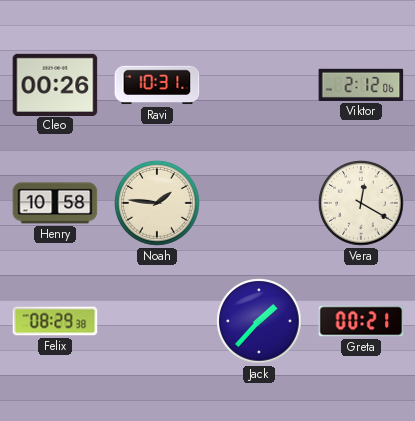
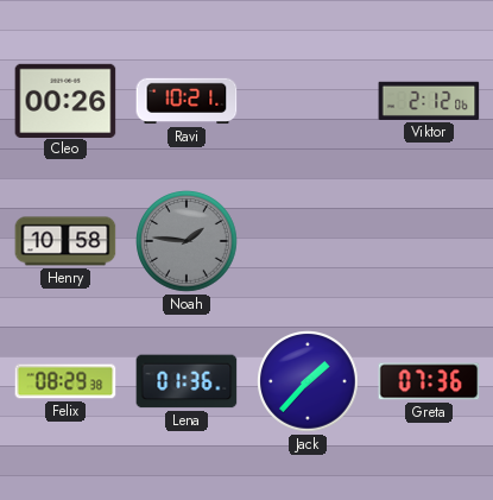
Ravi: 10:31 -> 10:21 (187, 101)
Noah dial: cream -> grey (187, 241)
Vera: 12:20 -> none (361, 203)
Lena: none -> 01:36 (187, 381)
Greta: 00:21 -> 07:36 (429, 381)
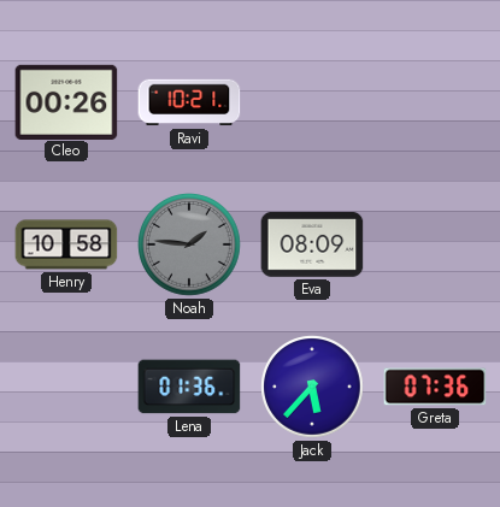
Viktor: 2:12 -> none (429, 101)
Eva: none -> 08:09 (312, 244)
Felix: 08:29 -> none (65, 381)
Jack: 1:37 -> 5:37 (312, 387)
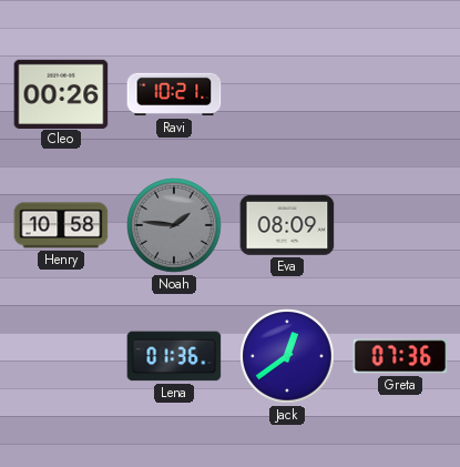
Jack: 5:37 -> 12:39 (287, 356)
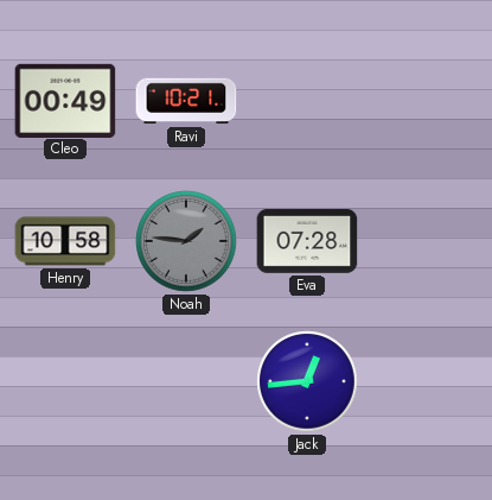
Cleo: 00:26 -> 00:49 (65, 100)
Eva: 08:09 -> 07:28 (307, 241)
Lena: 01:36 -> none (174, 356)
Jack: 12:39 -> 12:44 (307, 381)
Greta: 07:36 -> none (400, 356)
